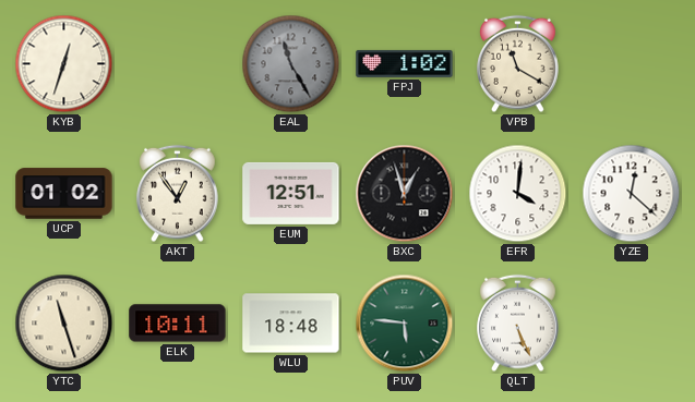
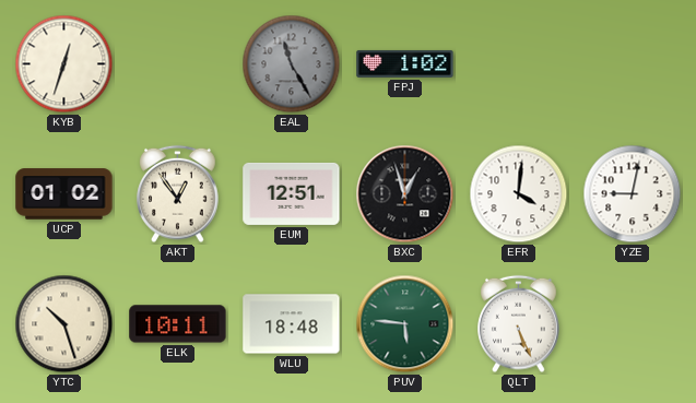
VPB: 11:20 -> none (518, 64)
YZE: 12:22 -> 9:02 (633, 194)
YTC: 11:27 -> 10:27 (64, 324)
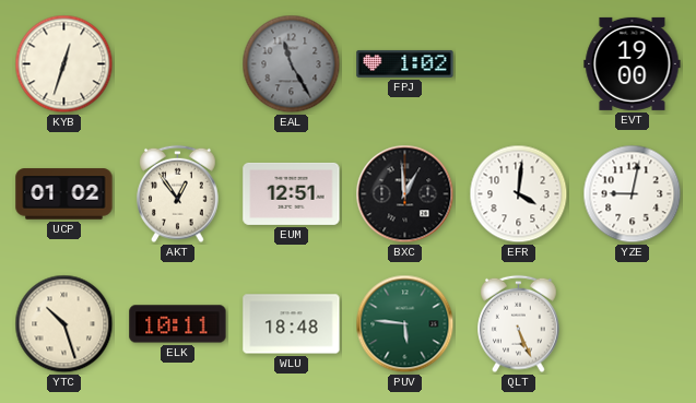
EVT: none -> 19:00 (633, 63)
BXC: 12:57 -> 12:59 (405, 194)
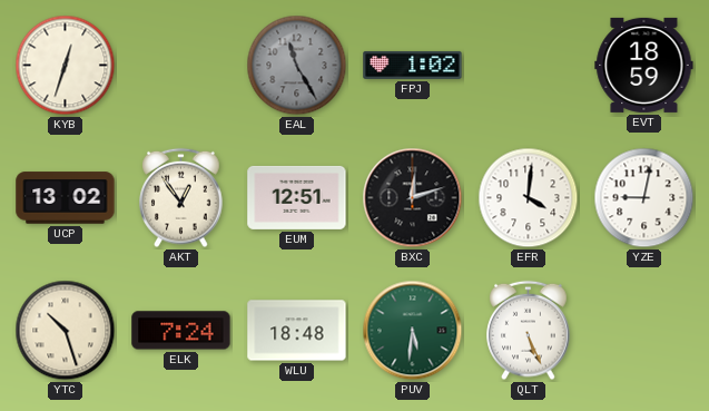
EVT: 19:00 -> 18:59 (644, 65)
UCP: 01:02 -> 13:02 (66, 198)
BXC: 12:59 -> 12:12 (413, 198)
ELK: 10:11 -> 7:24 (181, 331)
PUV: 5:46 -> 5:31 (413, 331)
